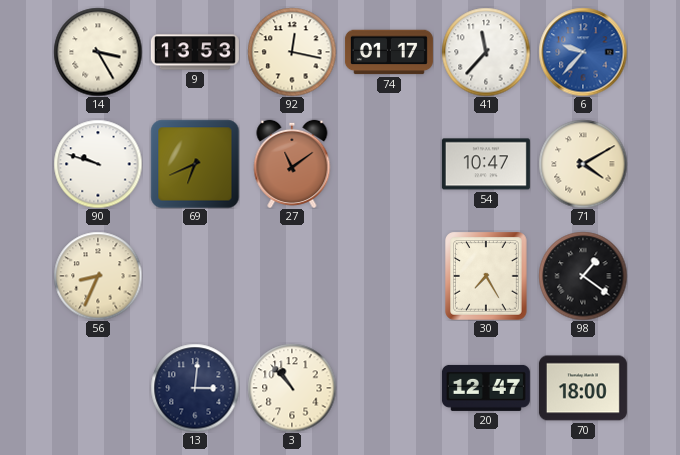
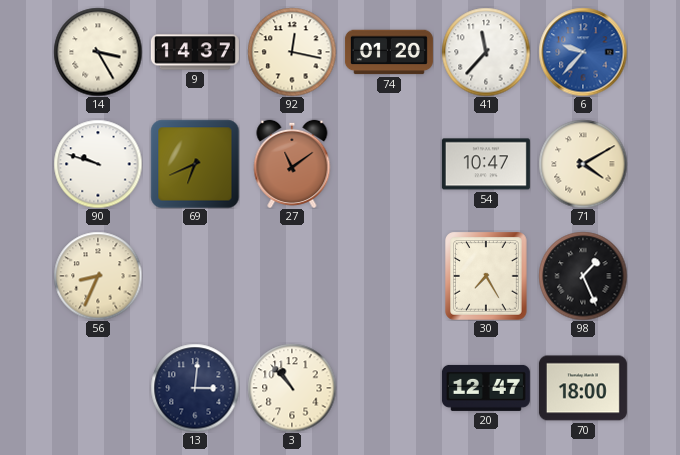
9: 13:53 -> 14:37 (195, 52)
74: 01:17 -> 01:20 (389, 52)
98: 1:21 -> 1:26 (583, 276)
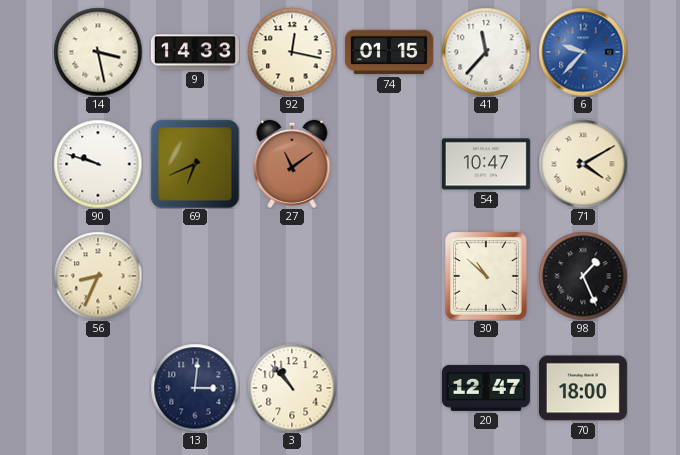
14: 3:25 -> 3:28 (98, 52)
9: 14:37 -> 14:33 (195, 52)
74: 01:20 -> 01:15 (389, 52)
30: 7:25 -> 10:52 (487, 276)
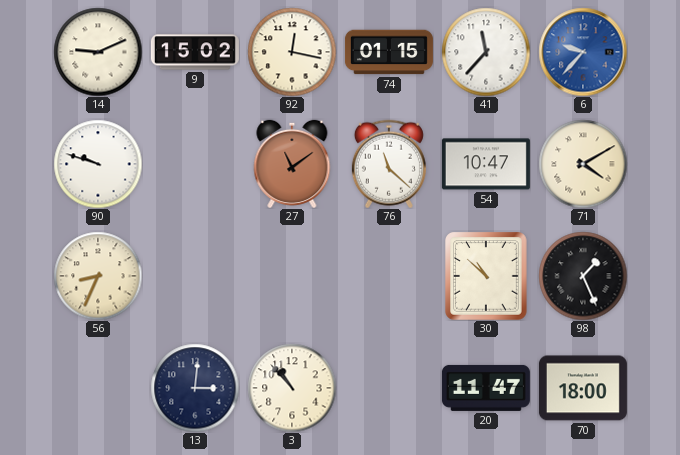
14: 3:28 -> 9:11 (98, 52)
9: 14:33 -> 15:02 (195, 52)
69: 6:41 -> none (195, 164)
76: none -> 11:22 (389, 164)
20: 12:47 -> 11:47 (486, 388)
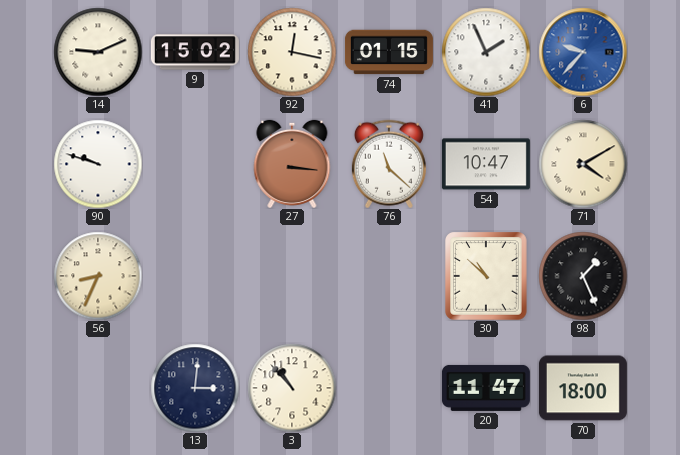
41: 11:37 -> 1:56 (486, 52)
27: 11:09 -> 3:16 (292, 164)
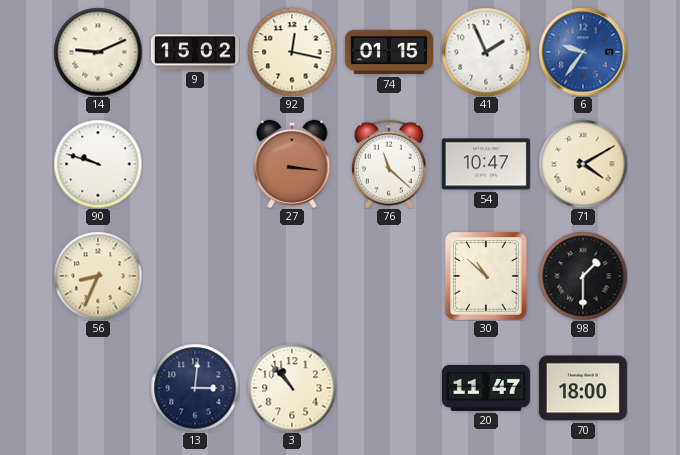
6: 9:37 -> 9:36 (583, 52)
98: 1:26 -> 1:30 (583, 276)
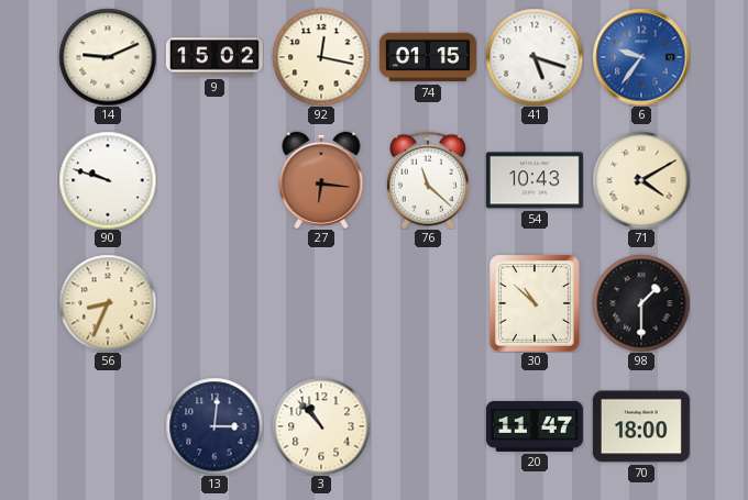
41: 1:56 -> 5:18 (535, 57)
27: 3:16 -> 6:16 (321, 180)
54: 10:47 -> 10:43 (535, 180)
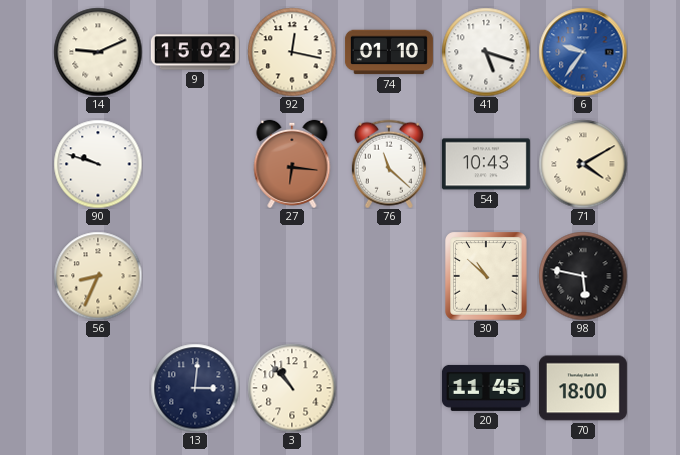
74: 01:15 -> 01:10 (389, 52)
98: 1:30 -> 5:47 (583, 276)
20: 11:47 -> 11:45 (486, 388)
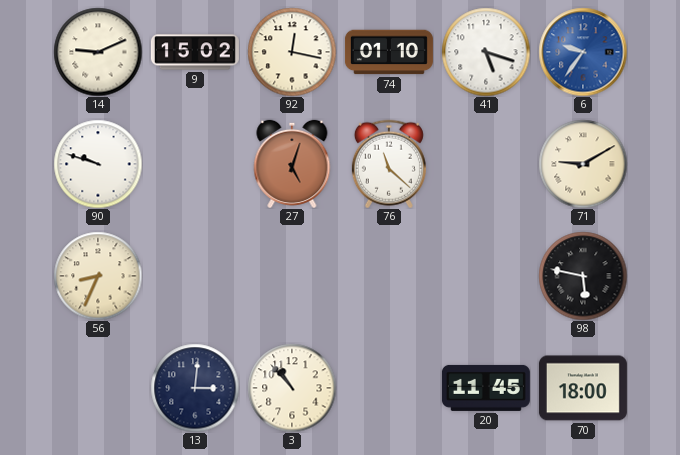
27: 6:16 -> 5:03 (292, 164)
54: 10:43 -> none (486, 164)
71: 4:10 -> 9:10 (583, 164)
30: 10:52 -> none (487, 276)
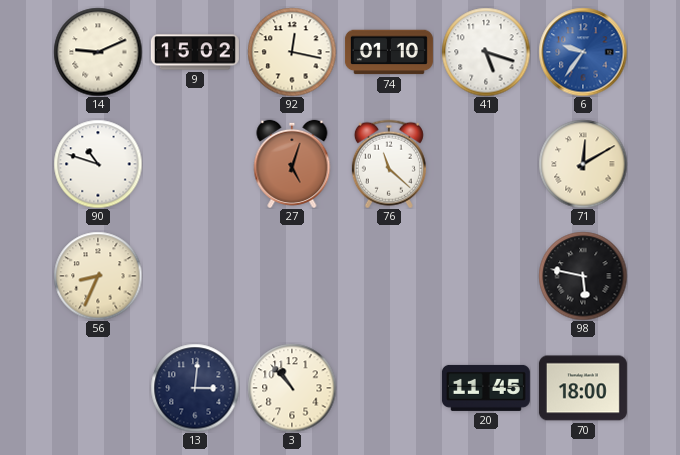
90: 9:48 -> 10:48 (98, 164)
71: 9:10 -> 12:10 (583, 164)
